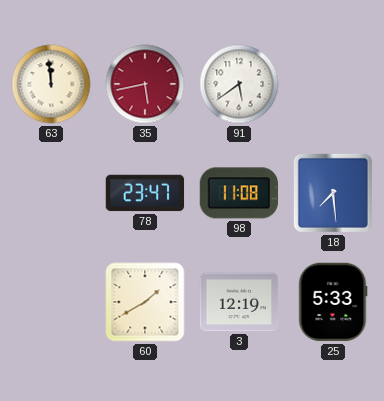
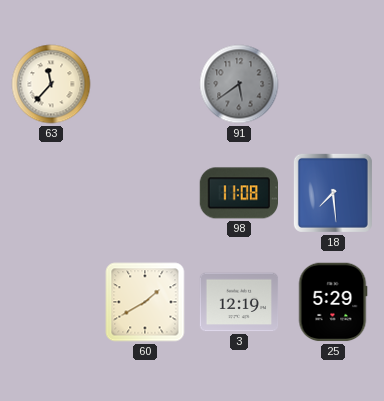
63: 11:59 -> 11:37 (51, 84)
35: 5:43 -> none (145, 84)
91 dial: white -> grey (239, 84)
78: 23:47 -> none (145, 193)
25: 5:33 -> 5:29 (333, 302)
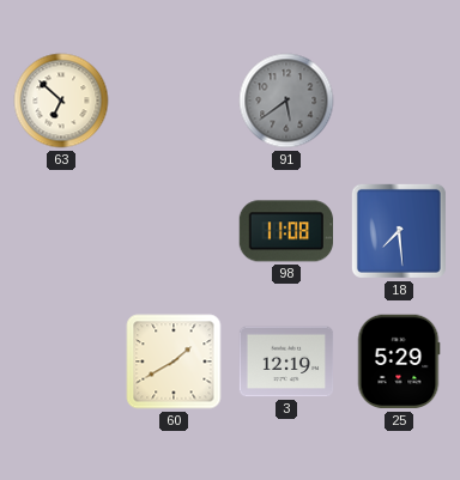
63: 11:37 -> 6:52 (61, 101)
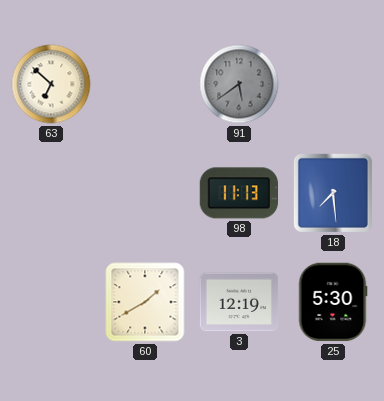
98: 11:08 -> 11:13 (238, 193)
25: 5:29 -> 5:30 (333, 302)
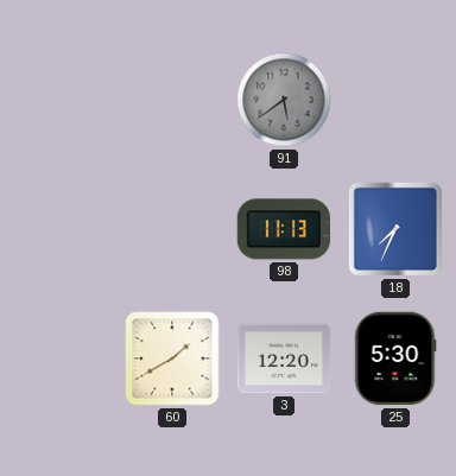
63: 6:52 -> none (51, 84)
18: 7:29 -> 7:34 (395, 229)
3: 12:19 -> 12:20 (284, 358)
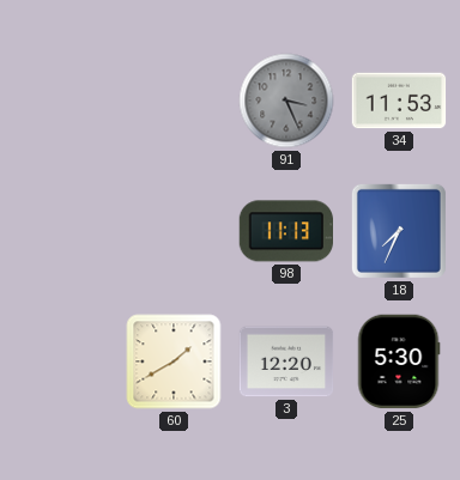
91: 5:39 -> 3:26 (286, 101)
34: none -> 11:53 (399, 101)
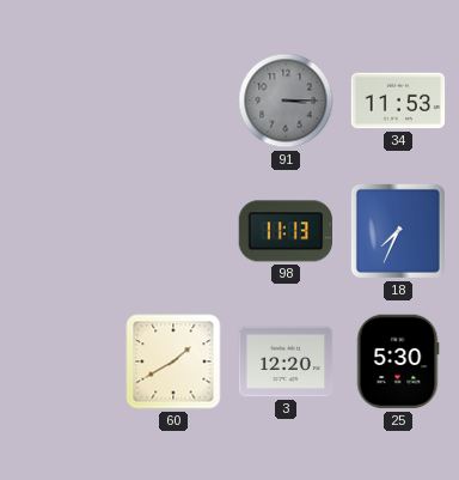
91: 3:26 -> 3:15 (286, 101)
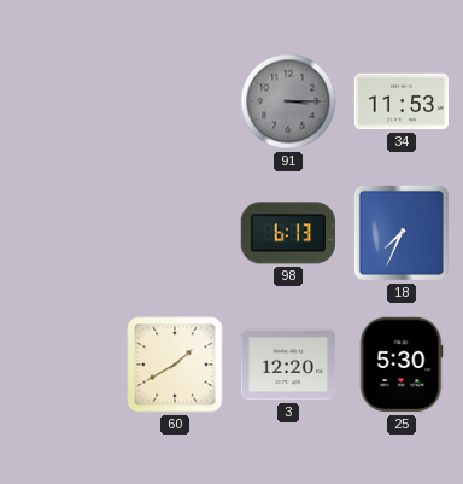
98: 11:13 -> 6:13 (287, 233)
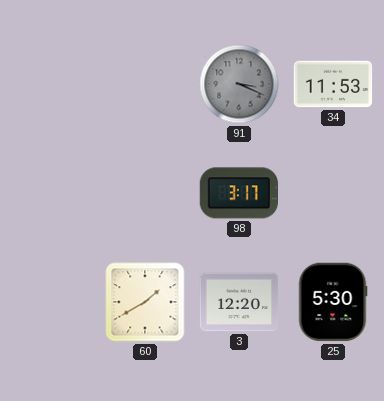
91: 3:15 -> 3:19 (239, 84)
98: 6:13 -> 3:17 (238, 193)
18: 7:34 -> none (402, 233)
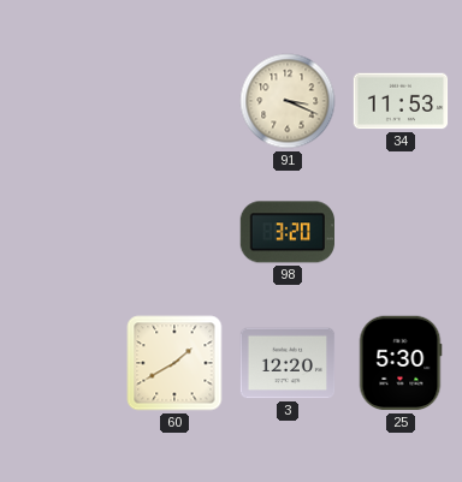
91 dial: grey -> cream (288, 101)
98: 3:17 -> 3:20 (286, 232)
